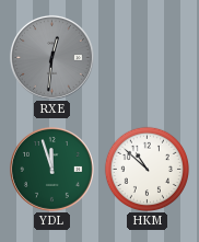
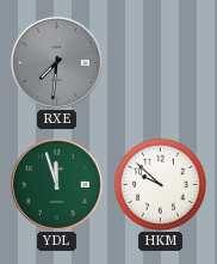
RXE: 12:31 -> 7:31 (56, 62)
HKM: 10:52 -> 9:52 (160, 184)
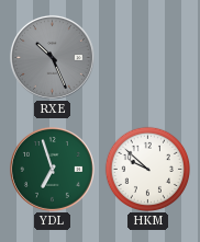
RXE: 7:31 -> 10:26 (52, 57)
YDL: 11:57 -> 6:57 (52, 169)
